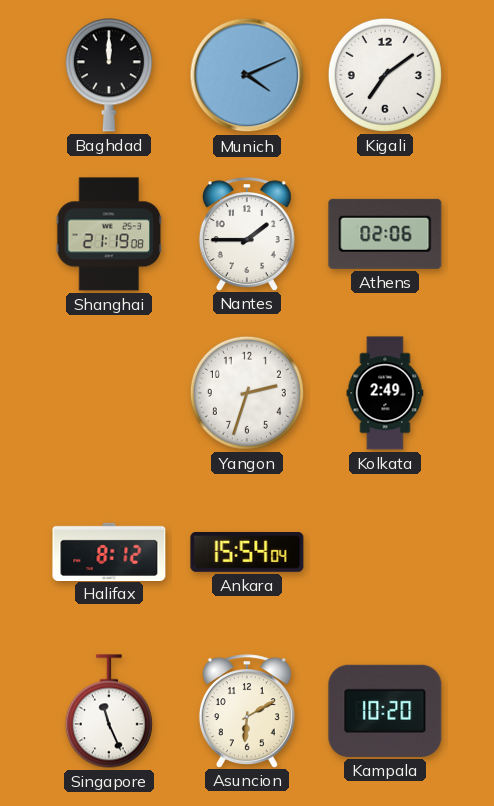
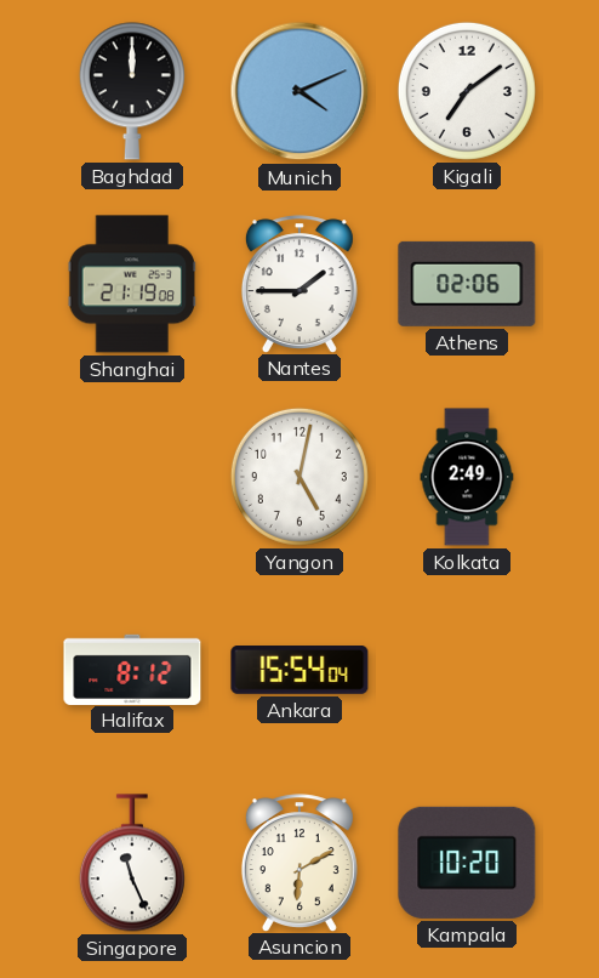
Yangon: 2:33 -> 5:02 (299, 477)
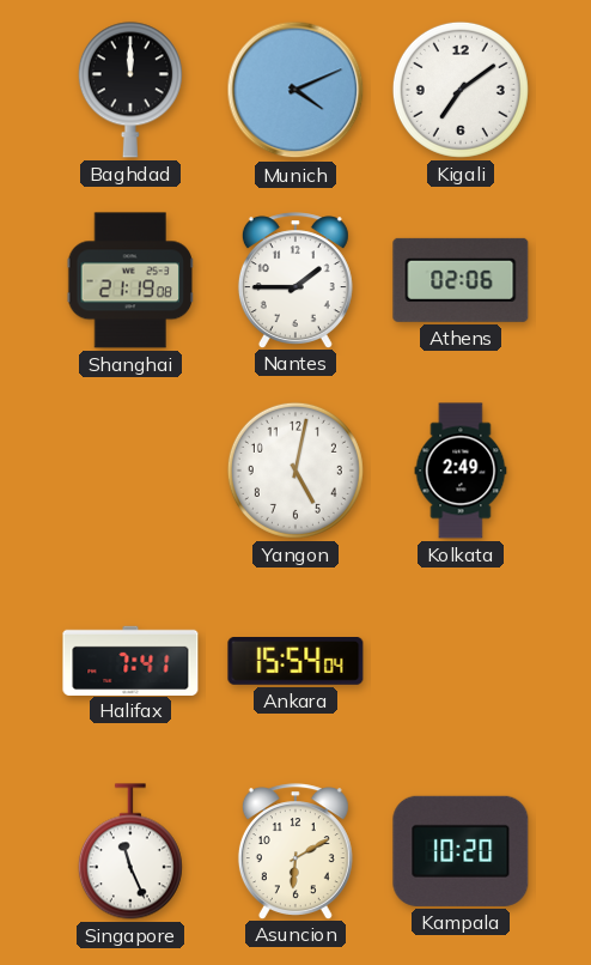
Halifax: 8:12 -> 7:41 (130, 660)
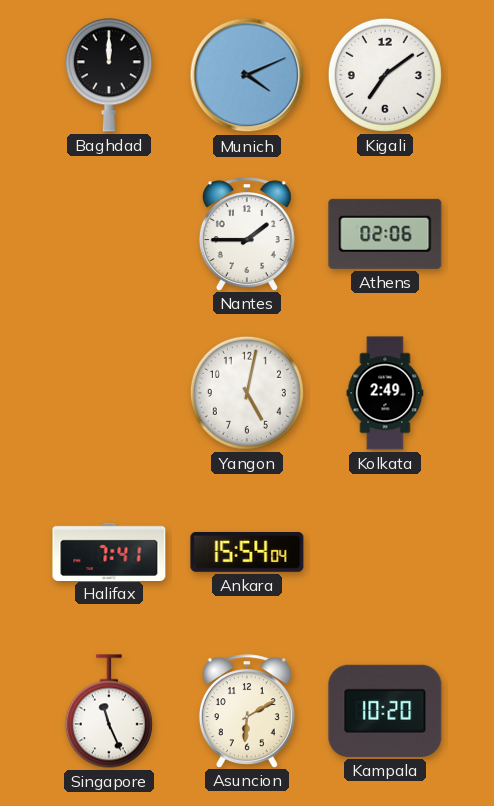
Shanghai: 21:19 -> none (130, 280)
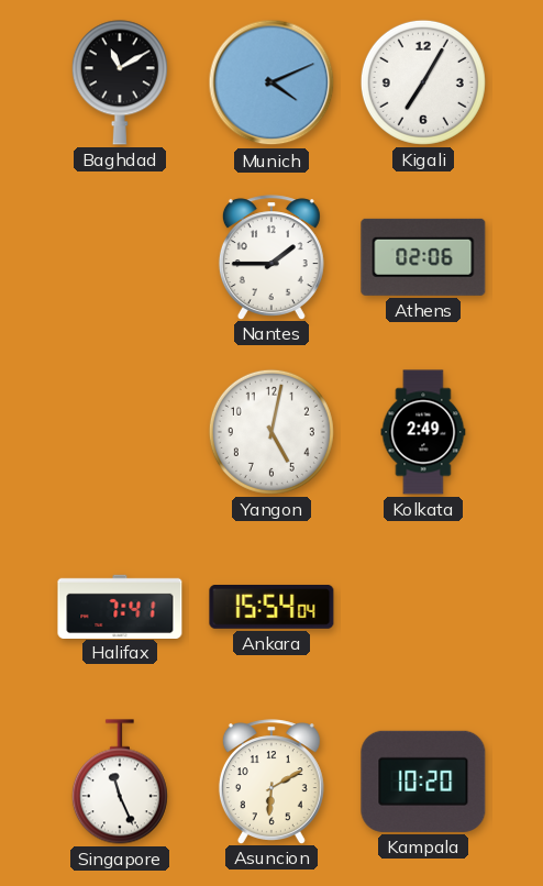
Baghdad: 12:00 -> 11:10 (120, 82)
Kigali: 7:09 -> 7:05 (423, 82)
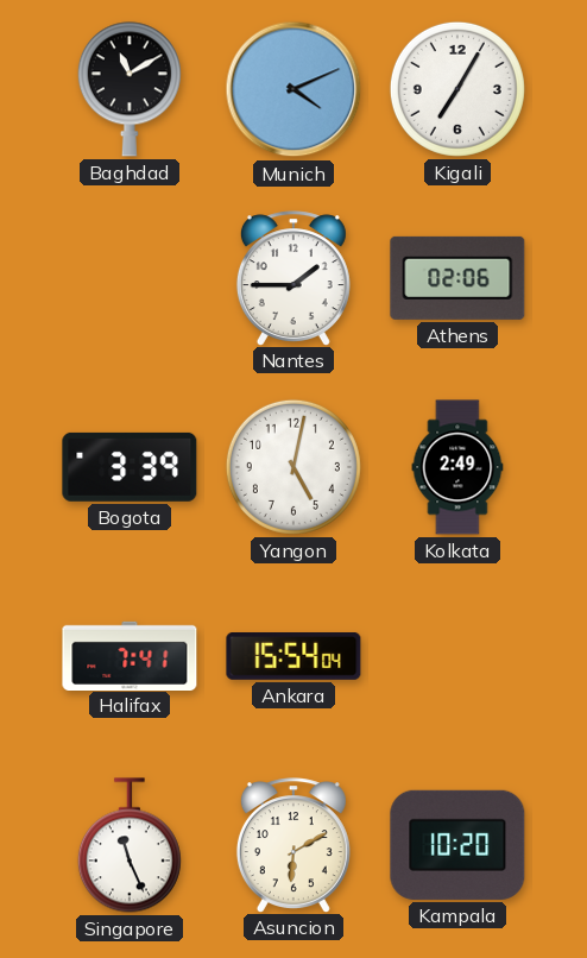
Bogota: none -> 3:39 (130, 467)
